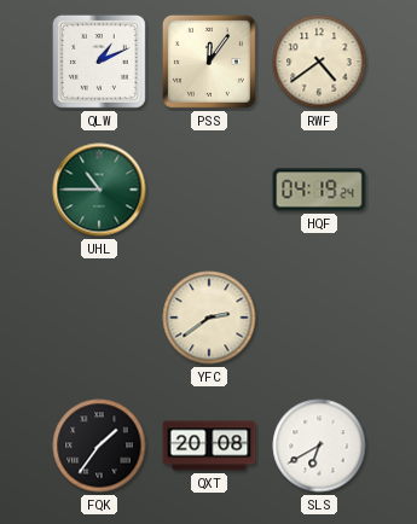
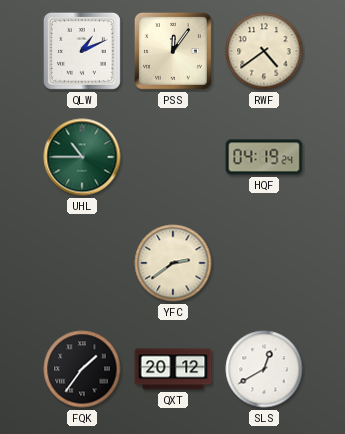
QXT: 20:08 -> 20:12 (173, 369)
SLS: 6:40 -> 12:40 (264, 369)
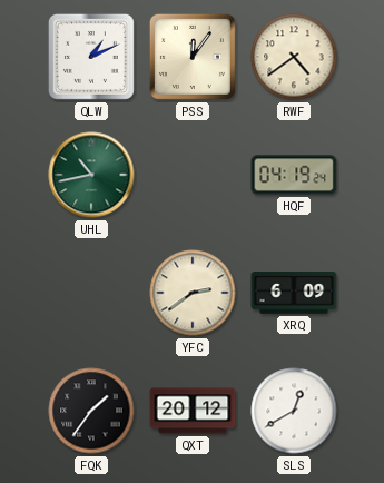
UHL: 10:45 -> 10:43 (91, 175)
XRQ: none -> 6:09 (294, 293)
